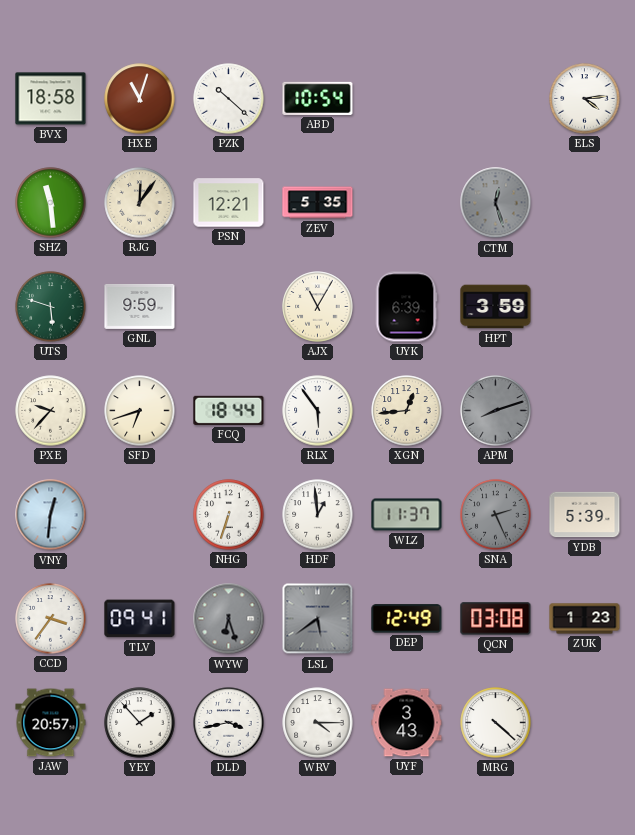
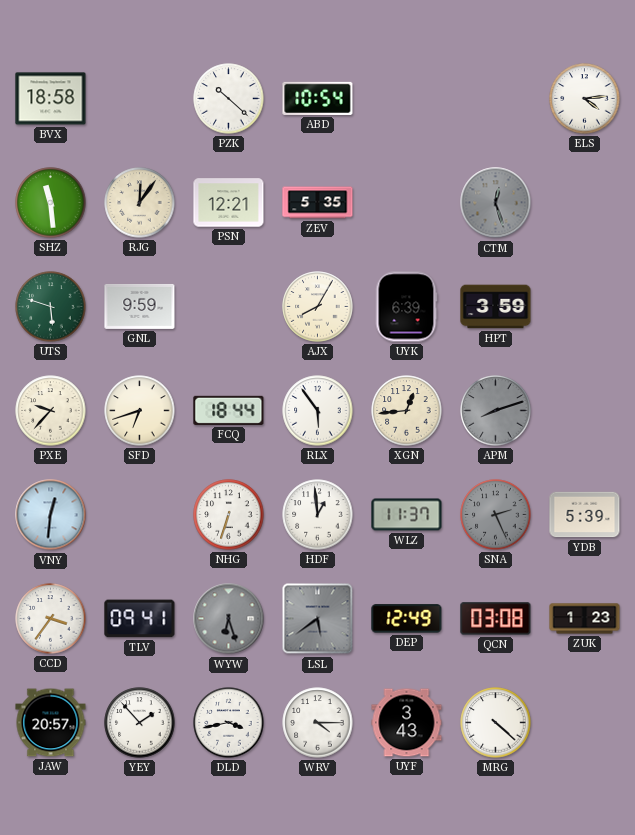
HXE: 11:03 -> none (140, 99)
AJX: 11:05 -> 8:05 (318, 307)
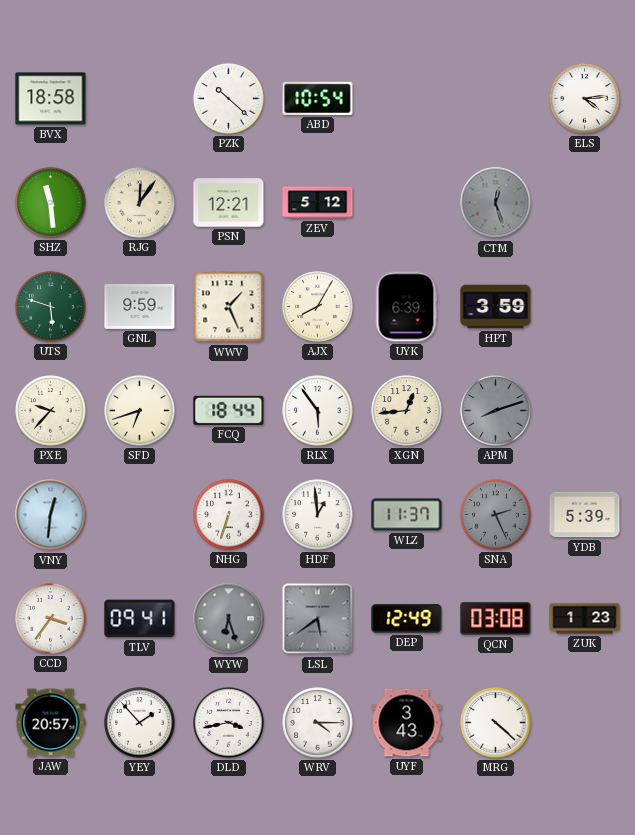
ZEV: 5:35 -> 5:12 (318, 203)
WWV: none -> 1:26 (229, 307)
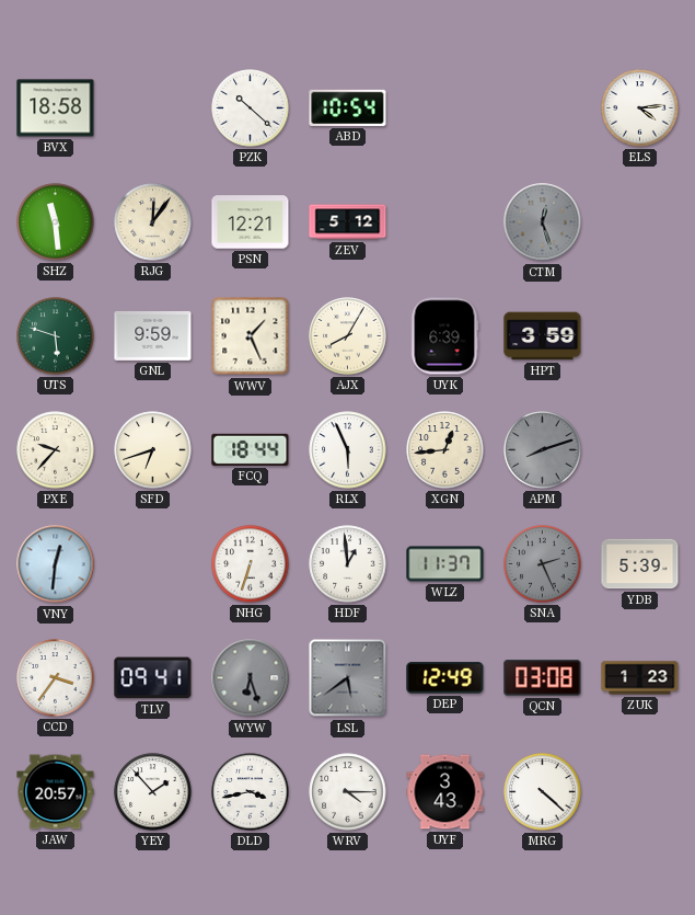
RLX: 5:54 -> 5:56 (348, 450)
